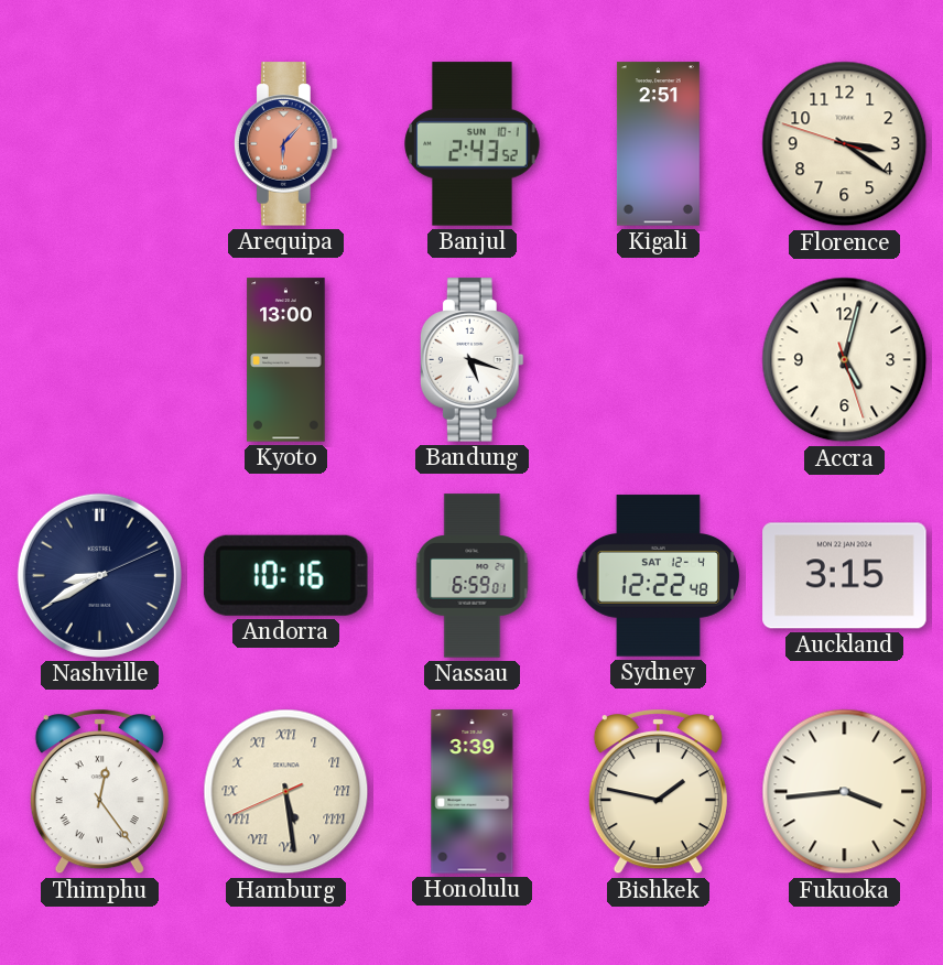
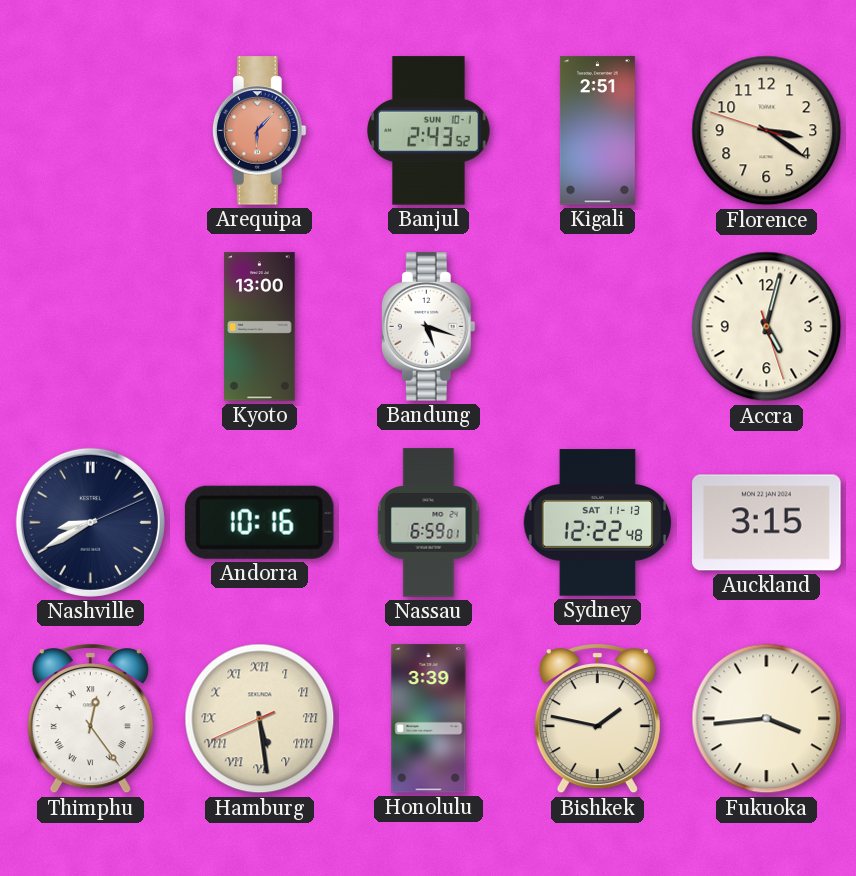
Sydney date: SAT 12-4 -> SAT 11-13 (597, 523)
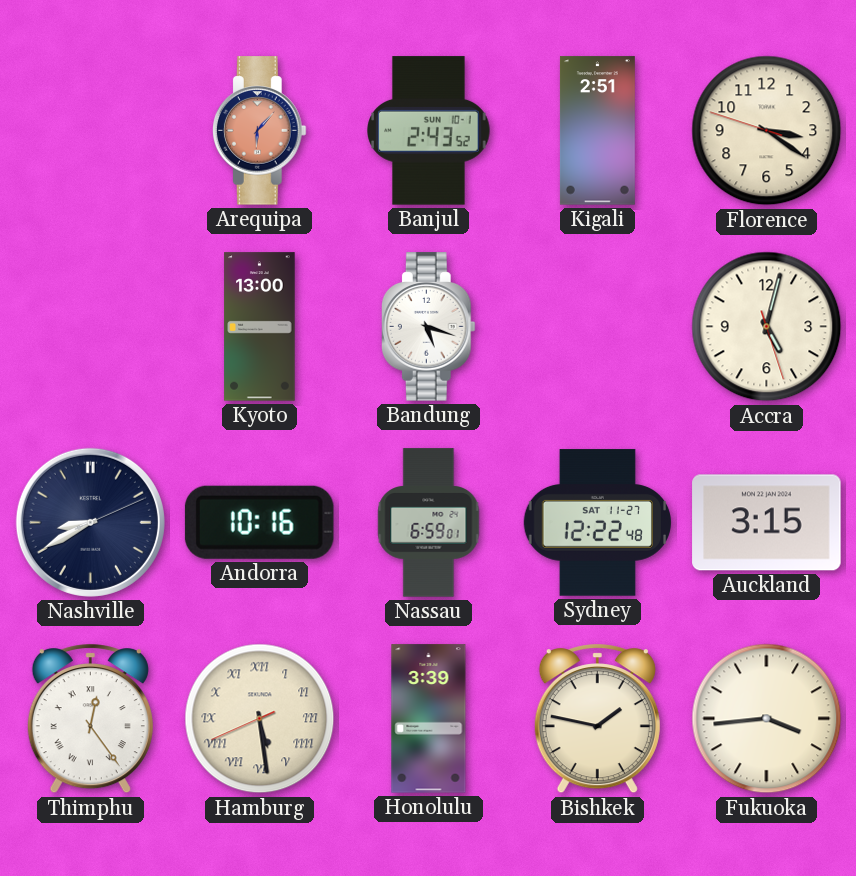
Sydney date: SAT 11-13 -> SAT 11-27 (597, 523)
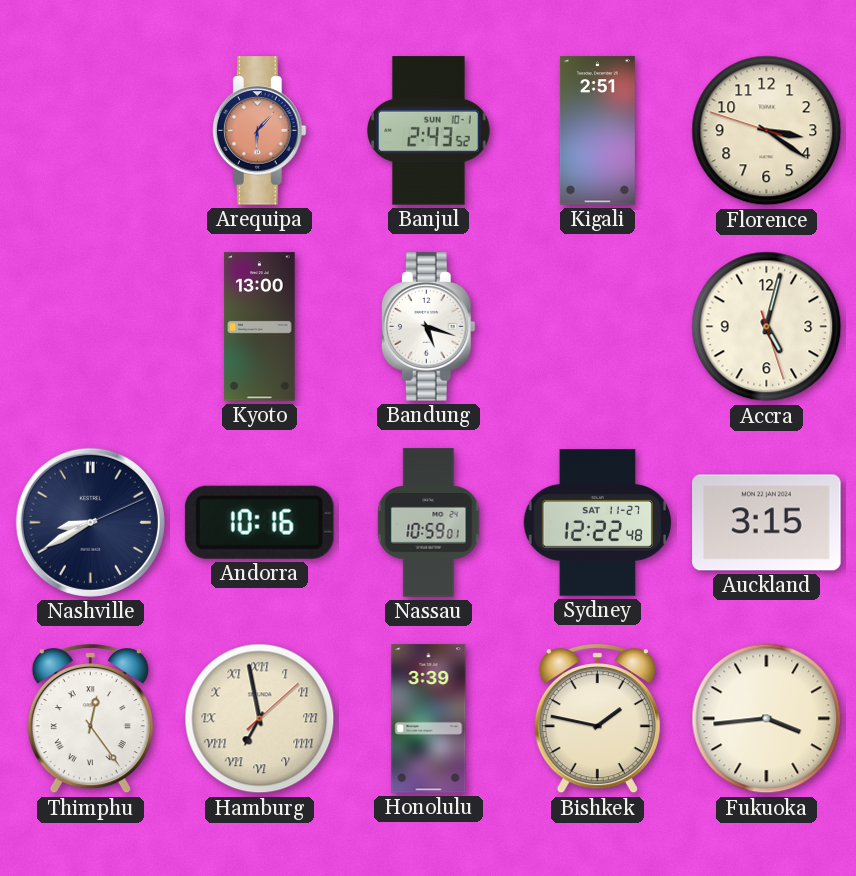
Nassau: 6:59 -> 10:59 (429, 523)
Hamburg: 5:28 -> 6:58 (260, 719)
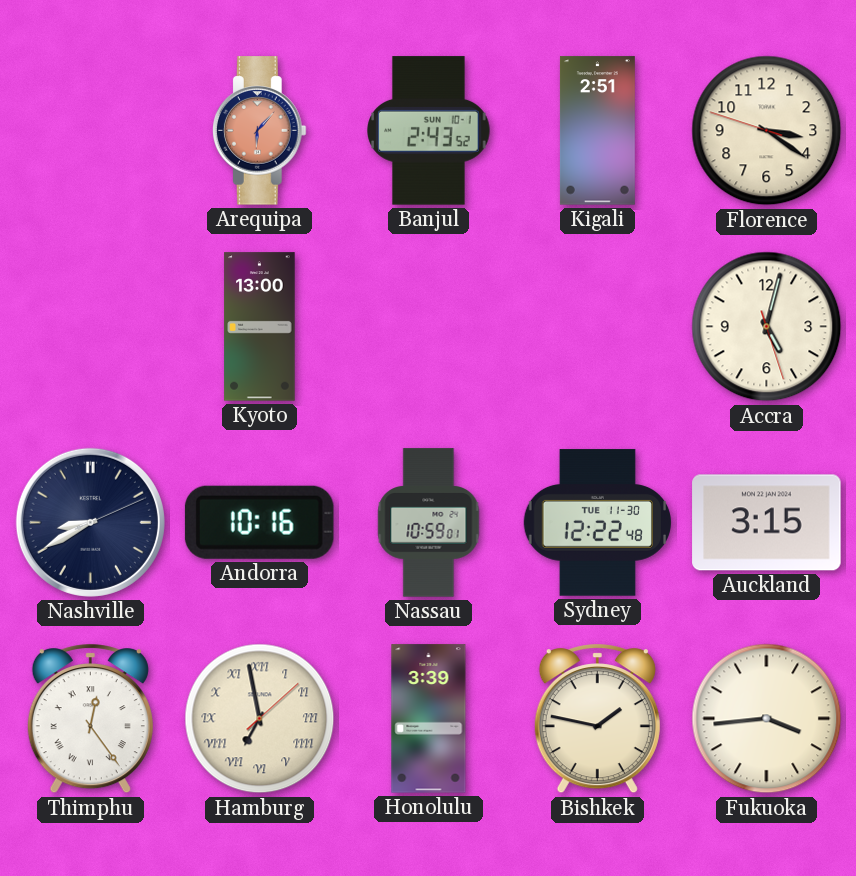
Bandung: 5:18 -> none (428, 327)
Sydney date: SAT 11-27 -> TUE 11-30 (597, 523)
